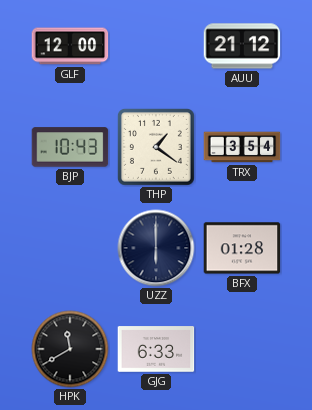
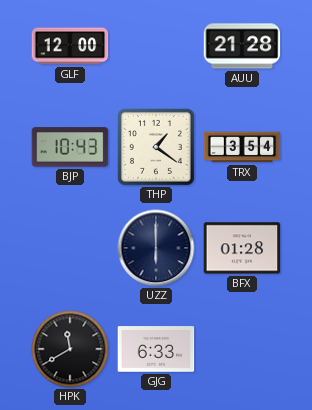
AUU: 21:12 -> 21:28 (242, 46)
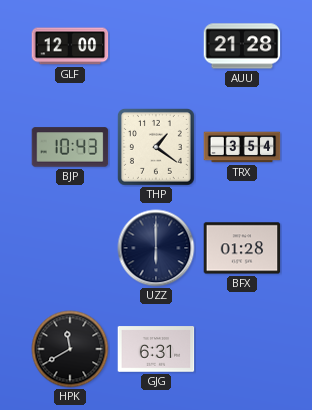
GJG: 6:33 -> 6:31 (156, 349)
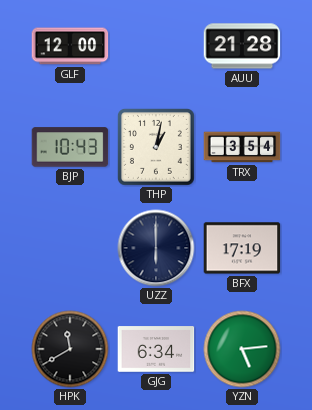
THP: 1:21 -> 1:02 (156, 147)
BFX: 01:28 -> 17:19 (242, 248)
GJG: 6:31 -> 6:34 (156, 349)
YZN: none -> 5:14 (242, 349)
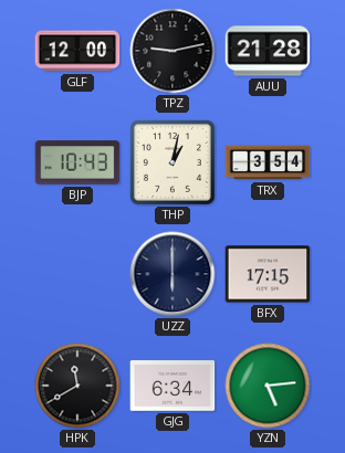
TPZ: none -> 9:13 (172, 51)
BFX: 17:19 -> 17:15 (268, 274)
